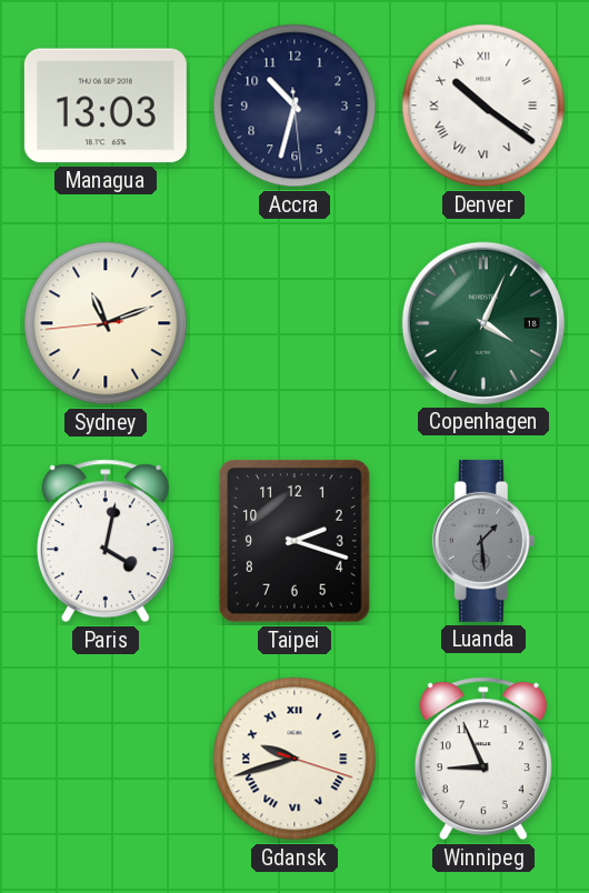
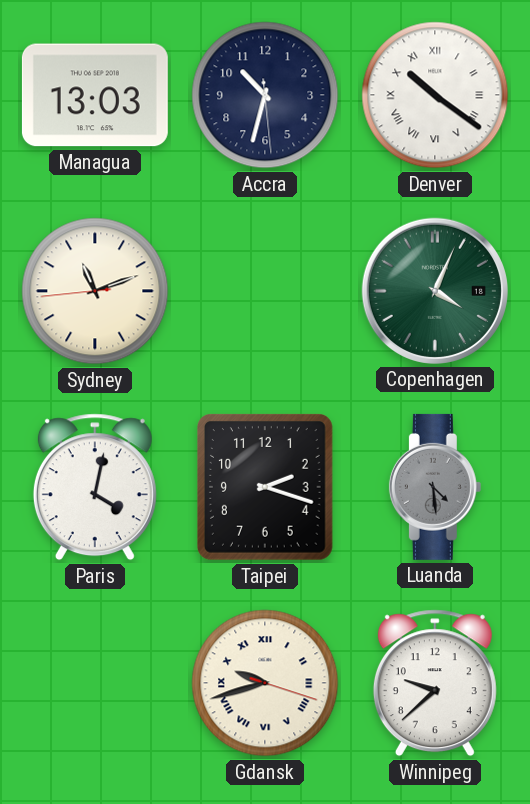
Luanda: 1:29 -> 4:29 (435, 487)
Winnipeg: 8:56 -> 9:38 (435, 683)
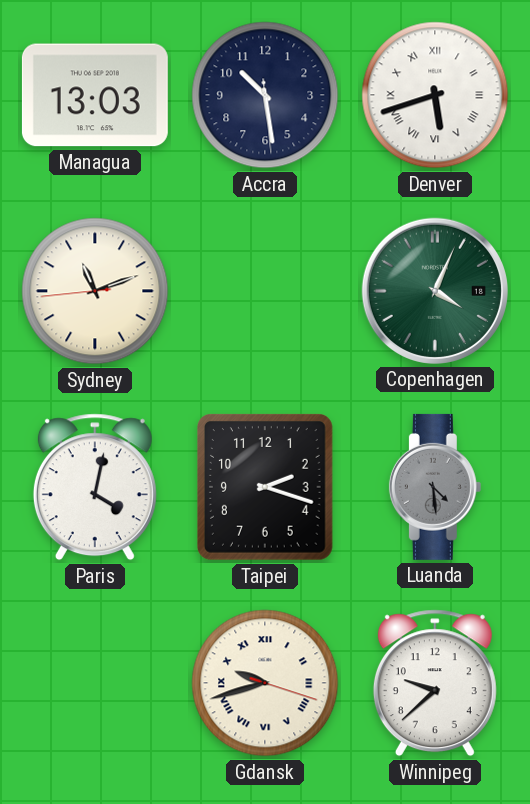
Accra: 10:32 -> 10:28 (265, 95)
Denver: 10:21 -> 5:42 (435, 95)
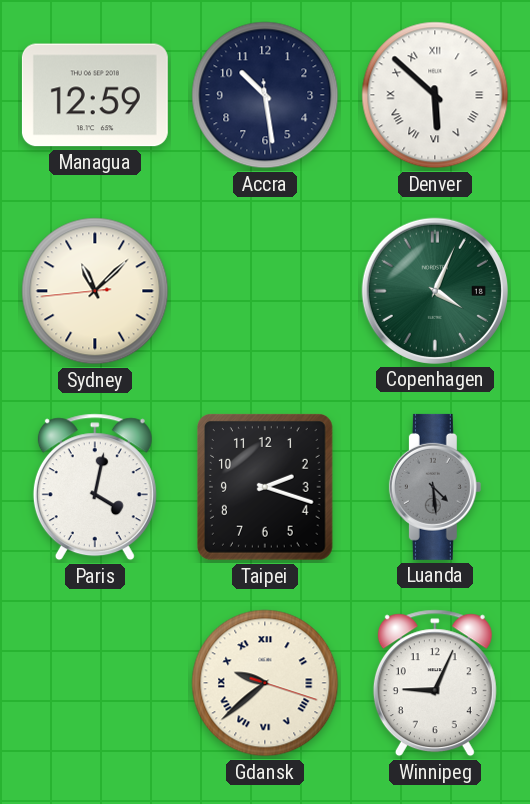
Managua: 13:03 -> 12:59 (95, 95)
Denver: 5:42 -> 5:52 (435, 95)
Sydney: 11:11 -> 11:07 (95, 291)
Gdansk: 9:42 -> 9:38 (265, 683)
Winnipeg: 9:38 -> 9:04 (435, 683)
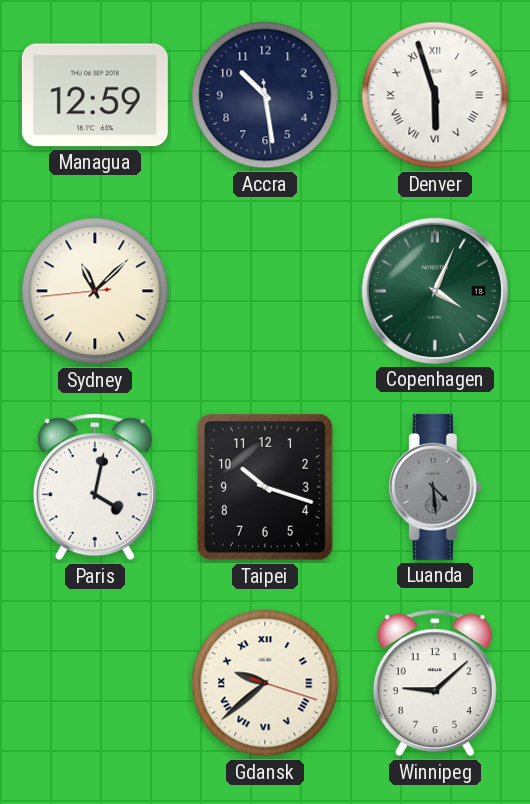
Denver: 5:52 -> 5:57 (435, 95)
Taipei: 2:18 -> 10:18 (266, 488)
Winnipeg: 9:04 -> 9:08 (435, 683)
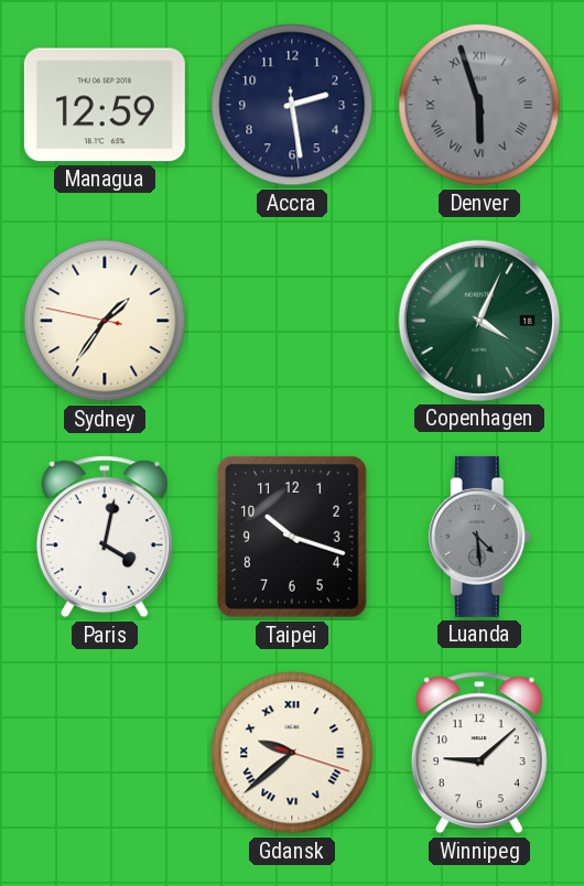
Accra: 10:28 -> 2:28 (292, 105)
Denver dial: white -> grey (479, 105)
Sydney: 11:07 -> 1:35 (105, 321)
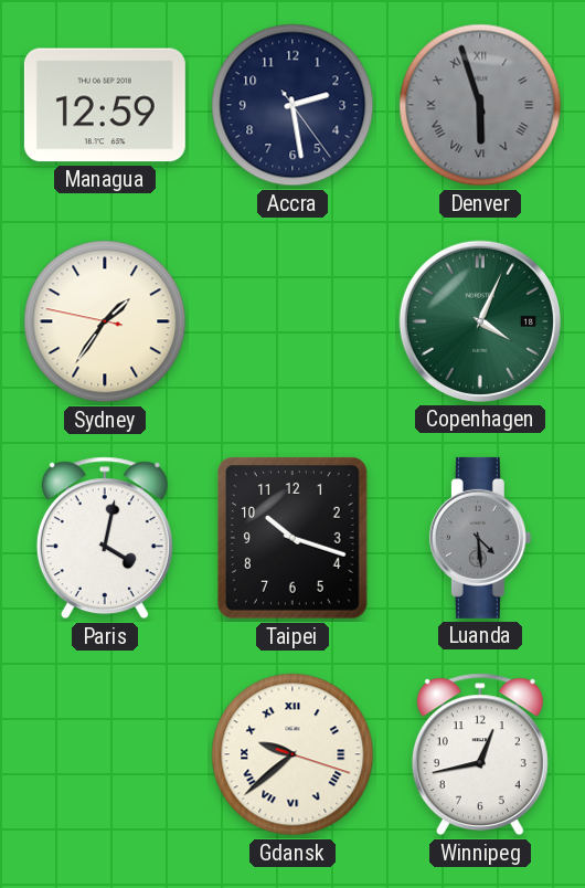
Accra: 2:28:29 -> 2:28:24 (292, 105)
Winnipeg: 9:08 -> 12:43 (480, 754)
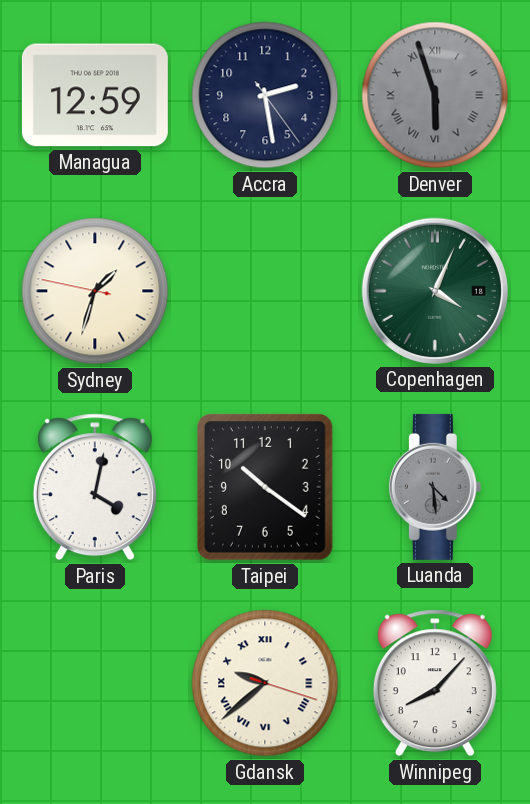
Sydney: 1:35 -> 1:32 (95, 291)
Taipei: 10:18 -> 10:21 (266, 488)
Winnipeg: 12:43 -> 8:07 (435, 683)
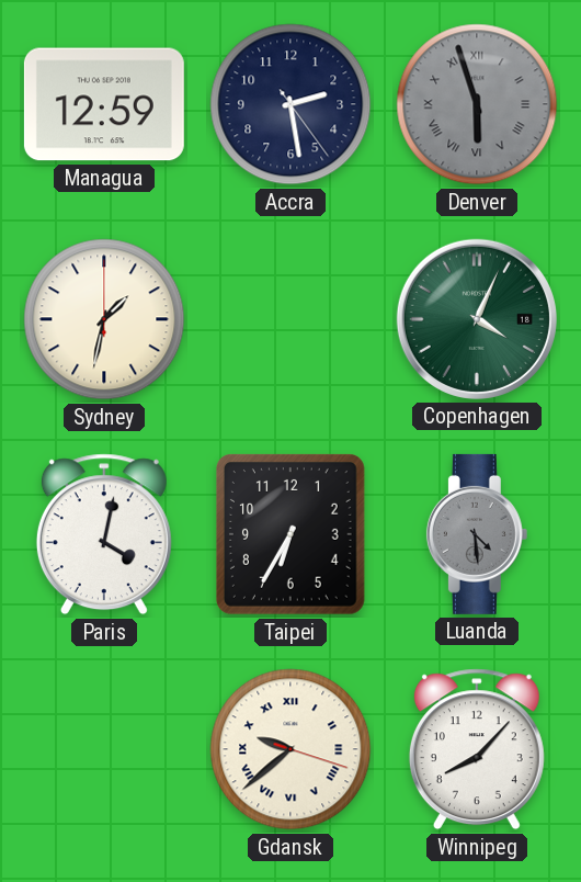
Sydney: 1:32:47 -> 1:32:00 (104, 319)
Taipei: 10:21 -> 6:35 (292, 535)
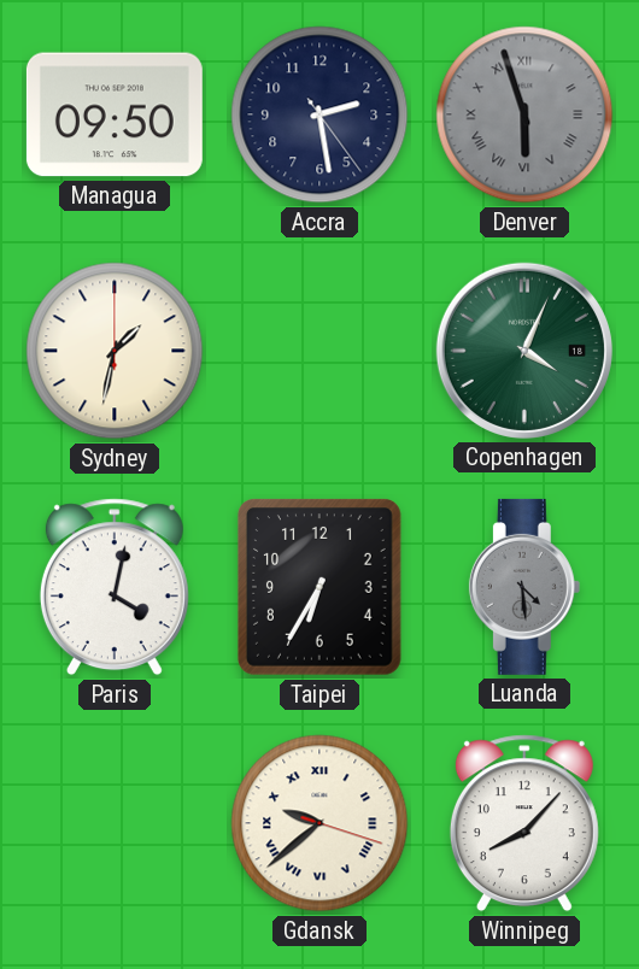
Managua: 12:59 -> 09:50 (115, 114)
